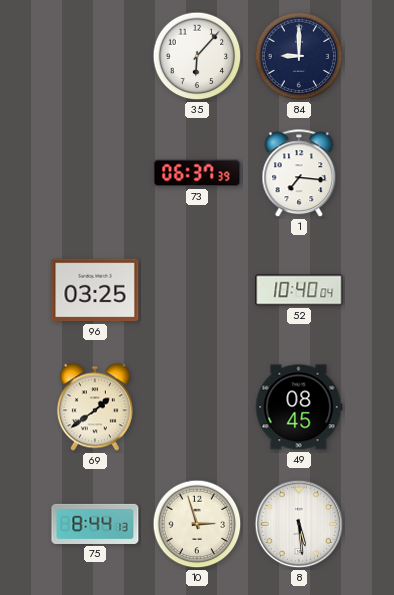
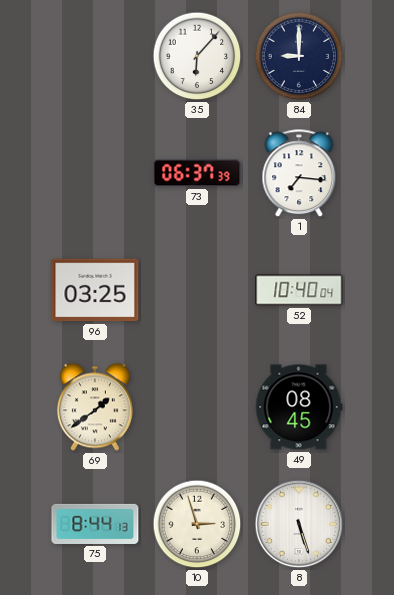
8: 5:29 -> 5:27 (299, 524)
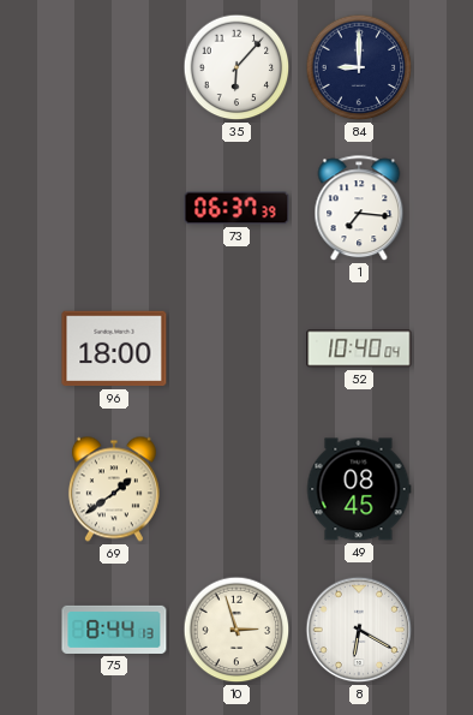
96: 03:25 -> 18:00 (114, 348)
8: 5:27 -> 6:20 (359, 630)
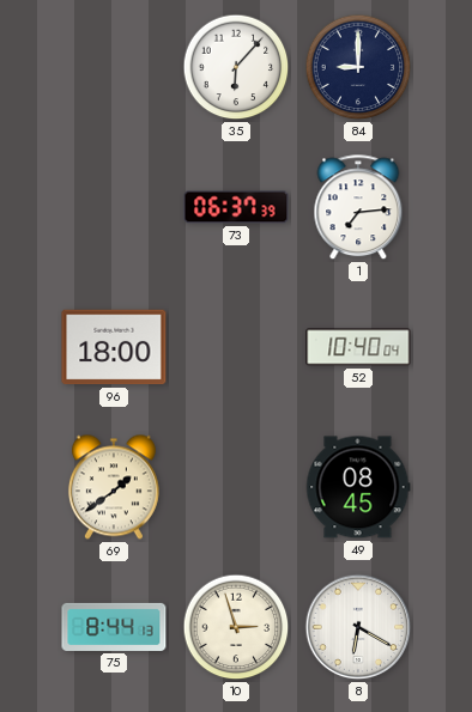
1: 7:16 -> 7:14 (358, 208)
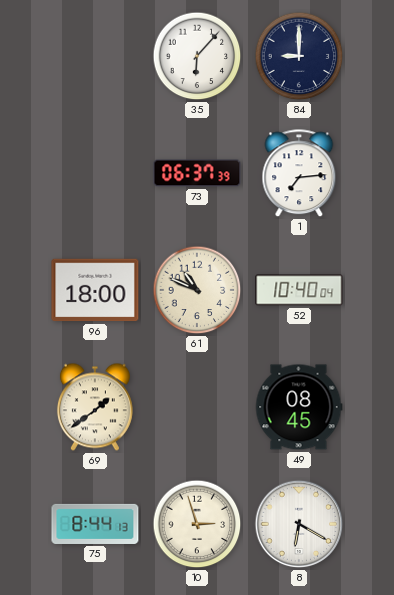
61: none -> 10:49 (197, 290)
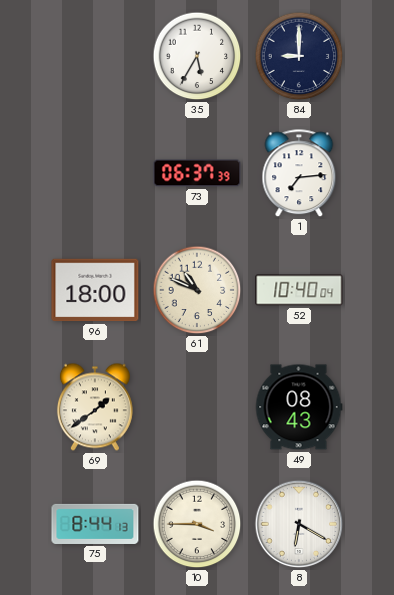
35: 6:07 -> 5:35 (197, 56)
49: 08:45 -> 08:43 (299, 407)
10: 2:57 -> 3:45 (197, 524)
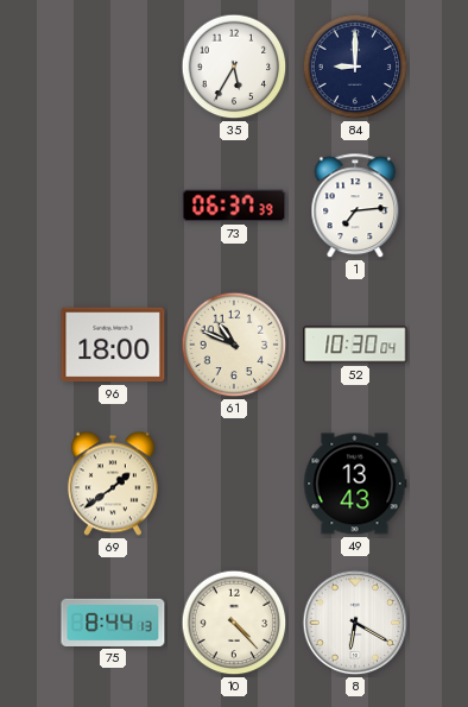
52: 10:40 -> 10:30 (355, 345)
49: 08:43 -> 13:43 (355, 484)
10: 3:45 -> 4:23 (234, 623)
